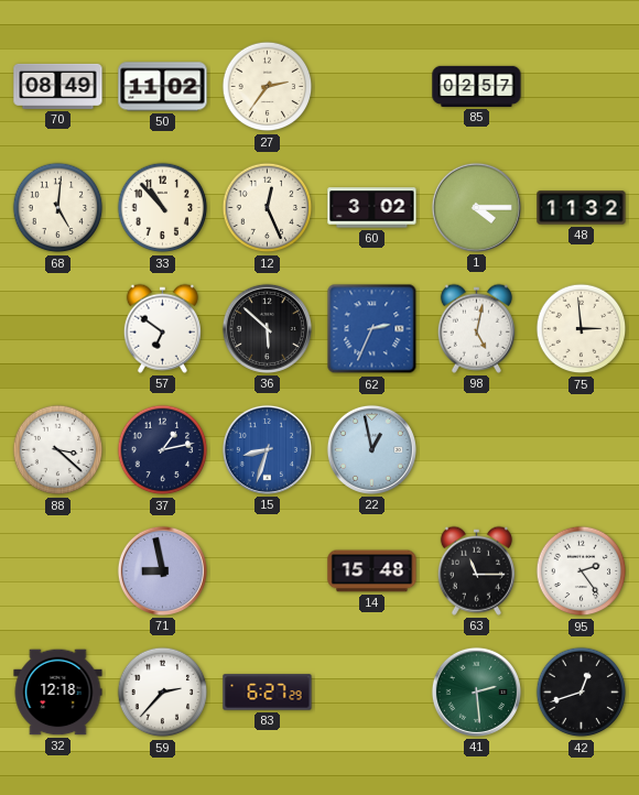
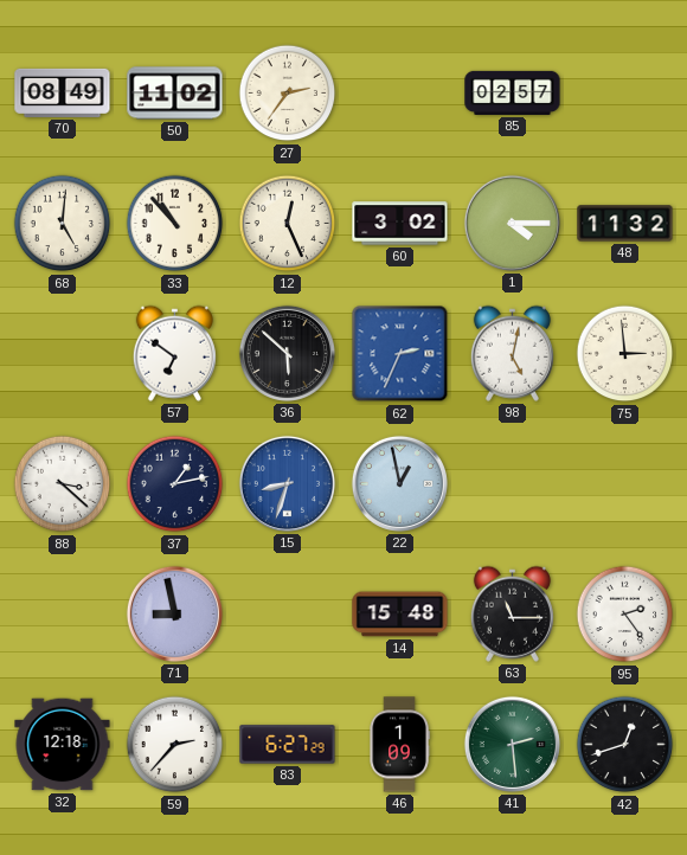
46: none -> 1:09 (399, 745)
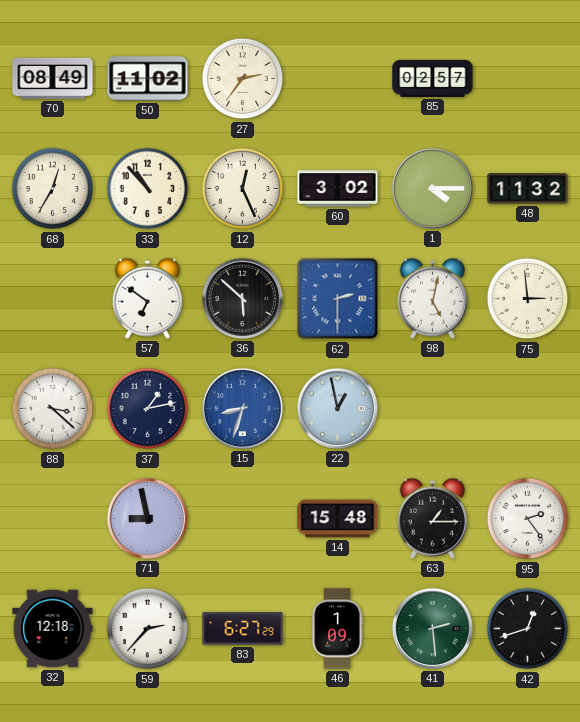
68: 5:01 -> 12:35 (53, 189)
62: 2:34 -> 2:30 (338, 299)
63: 11:15 -> 1:15 (432, 518)
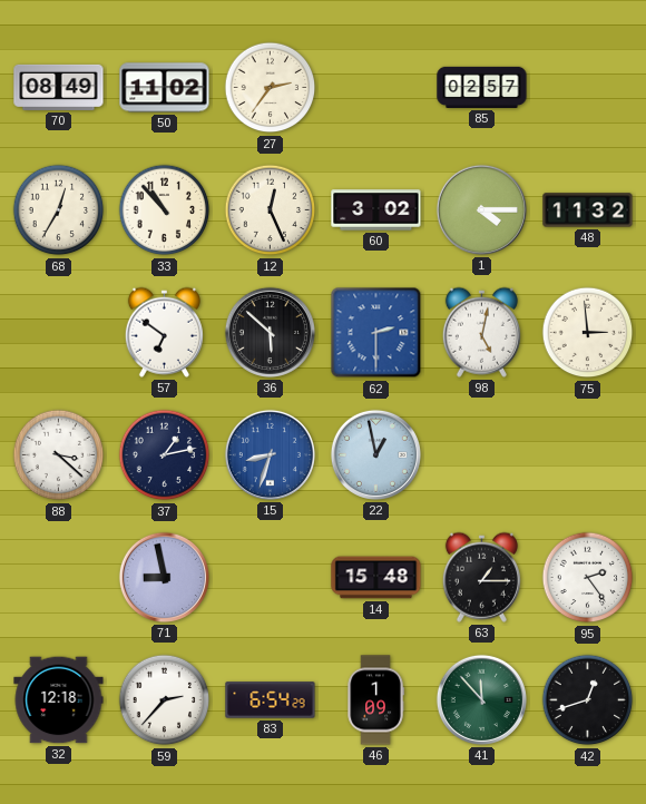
83: 6:27 -> 6:54 (271, 700)
41: 2:29 -> 11:53 (481, 699)
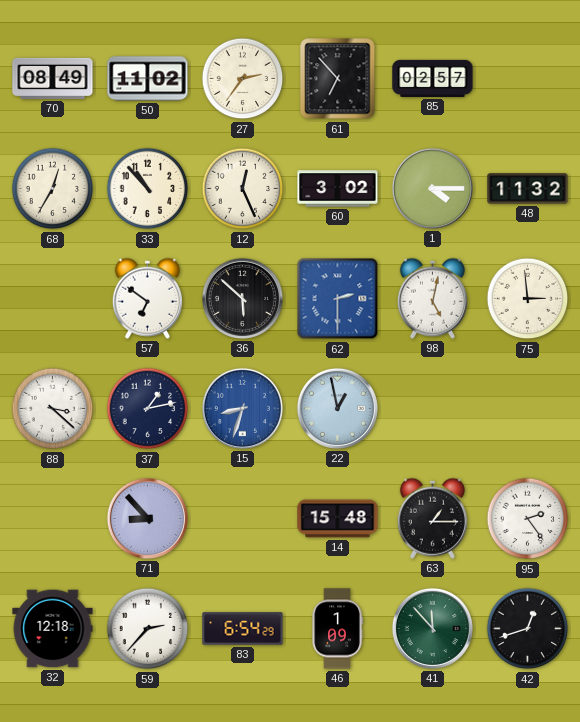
61: none -> 6:53 (338, 79)
71: 8:58 -> 8:53 (147, 518)
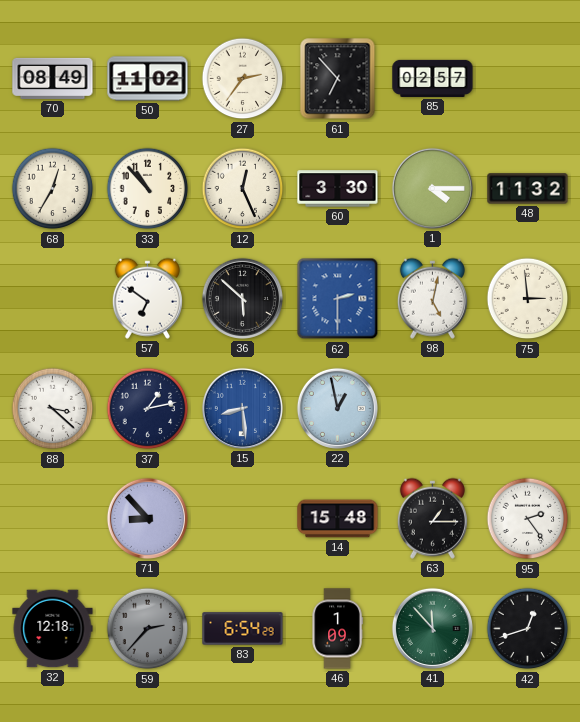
60: 3:02 -> 3:30 (338, 189)
15: 8:33 -> 8:29 (242, 408)
59 dial: white -> grey (148, 629)
